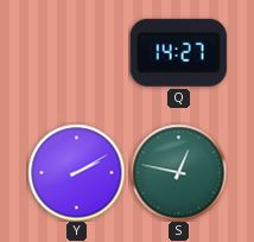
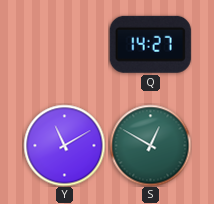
Y: 2:10 -> 11:10 (64, 145)
S: 12:47 -> 12:50 (150, 145)
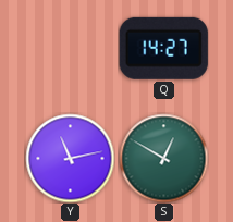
Y: 11:10 -> 11:13 (70, 158)
